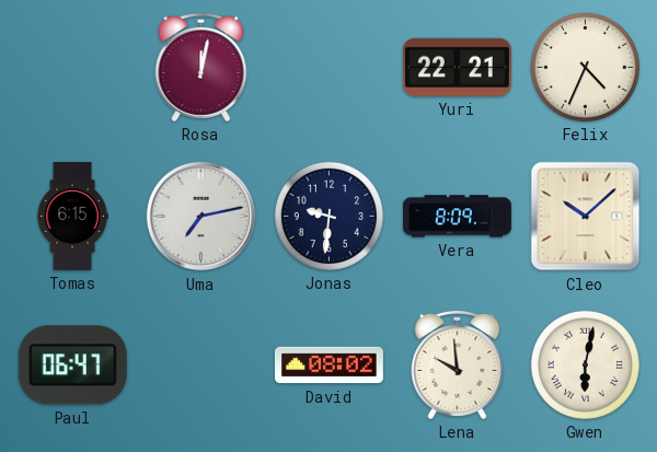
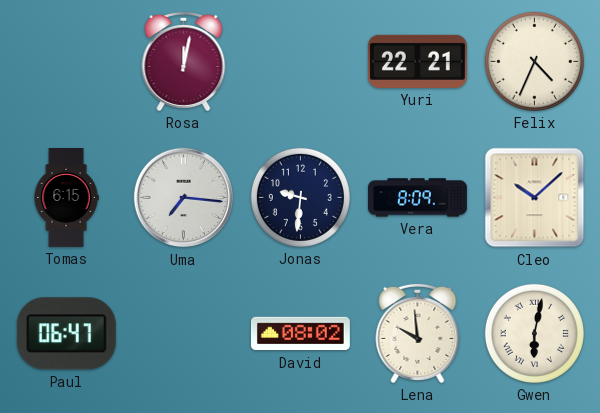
Uma: 7:13 -> 7:16 (184, 198)
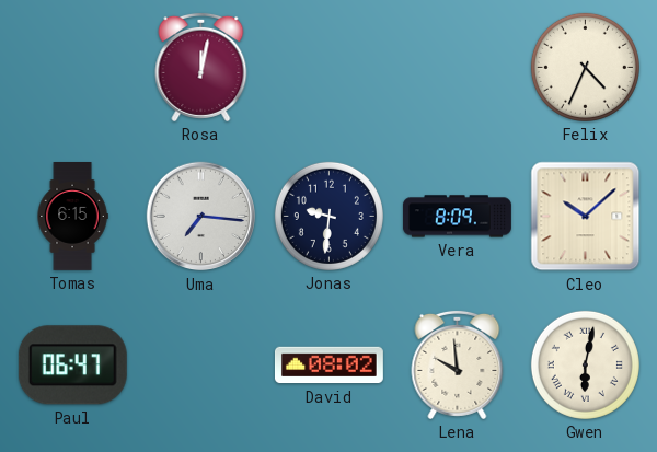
Yuri: 22:21 -> none (417, 61)
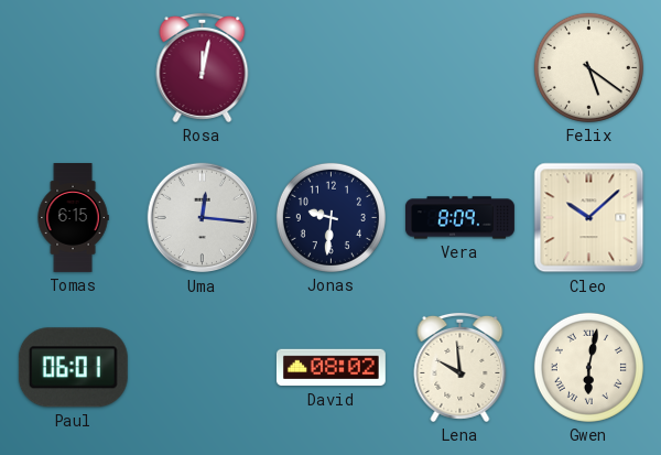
Felix: 4:34 -> 5:21 (588, 67)
Uma: 7:16 -> 12:16 (203, 218)
Paul: 06:47 -> 06:01 (73, 368)
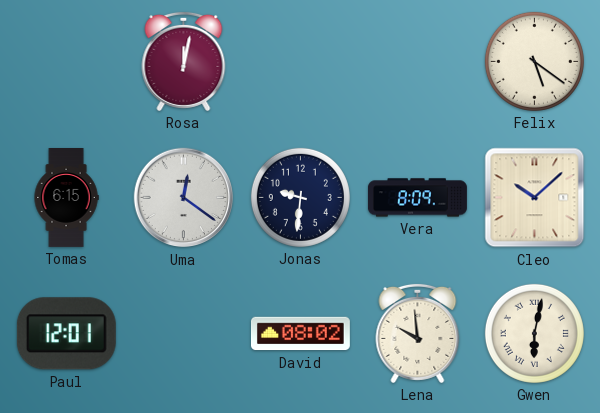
Uma: 12:16 -> 12:21 (184, 198)
Paul: 06:01 -> 12:01 (66, 334)
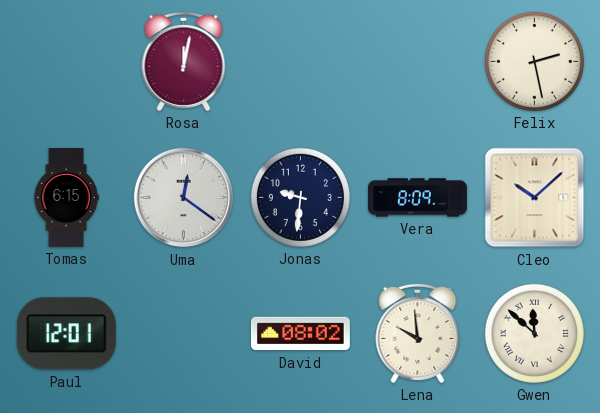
Felix: 5:21 -> 2:28 (534, 61)
Gwen: 6:02 -> 11:52 (534, 333)
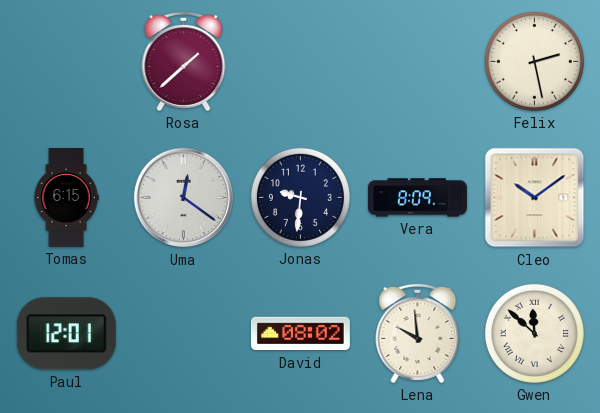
Rosa: 12:02 -> 1:38 (184, 61)
Cleo: 10:08 -> 10:09 (535, 198)
